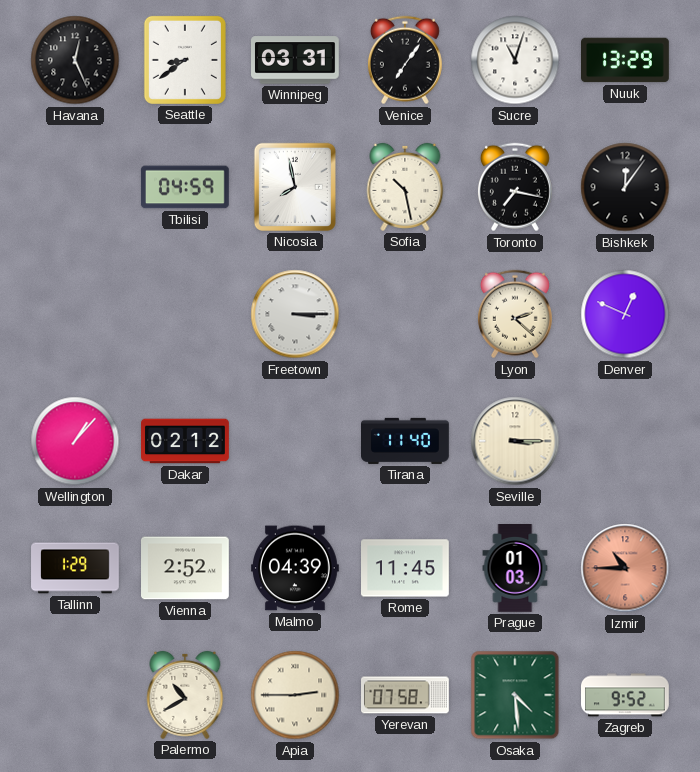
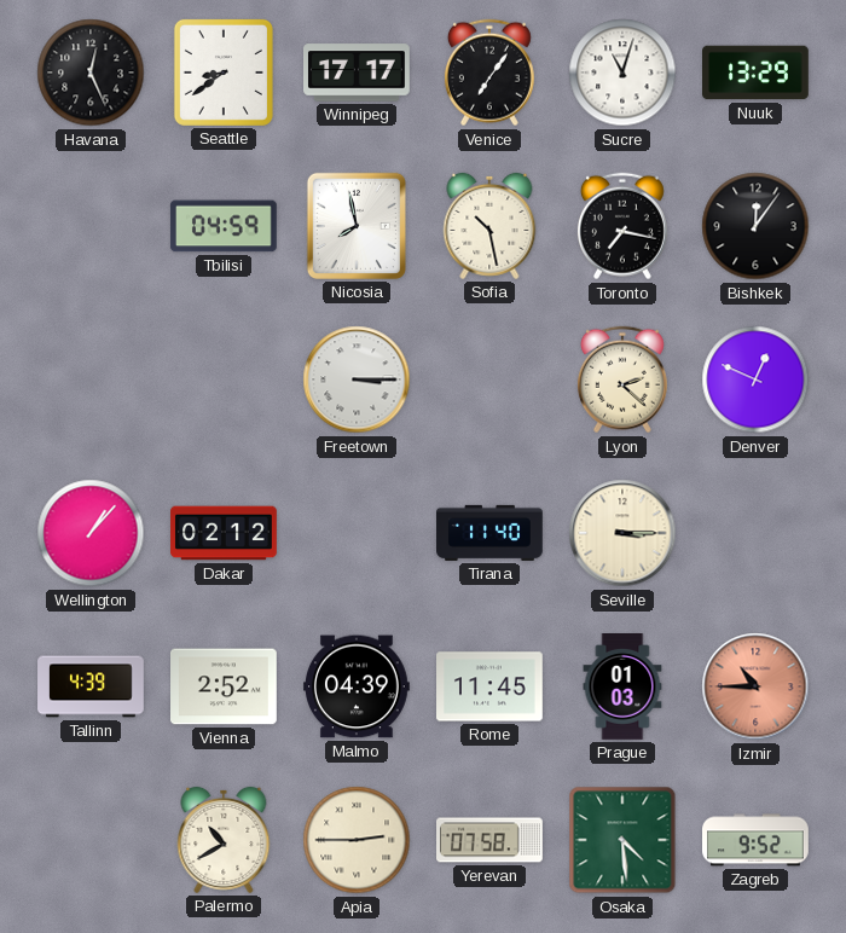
Winnipeg: 03:31 -> 17:17 (358, 73)
Tallinn: 1:29 -> 4:39 (91, 686)
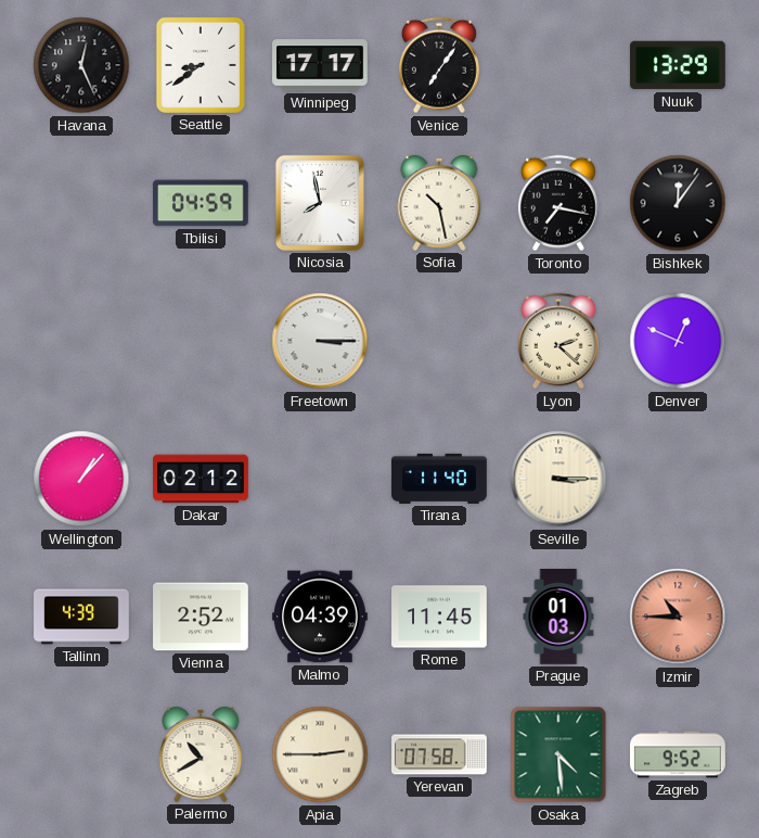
Sucre: 11:03 -> none (622, 73)
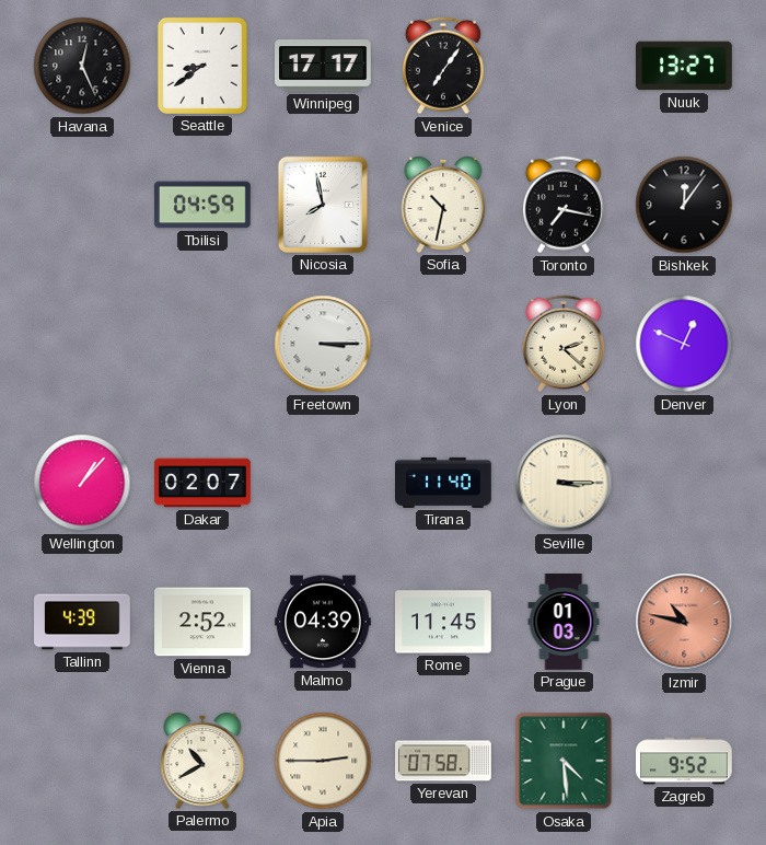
Nuuk: 13:29 -> 13:27 (685, 66)
Sofia: 10:28 -> 10:32 (443, 205)
Dakar: 02:12 -> 02:07 (202, 483)
Izmir: 10:45 -> 10:47 (684, 622)
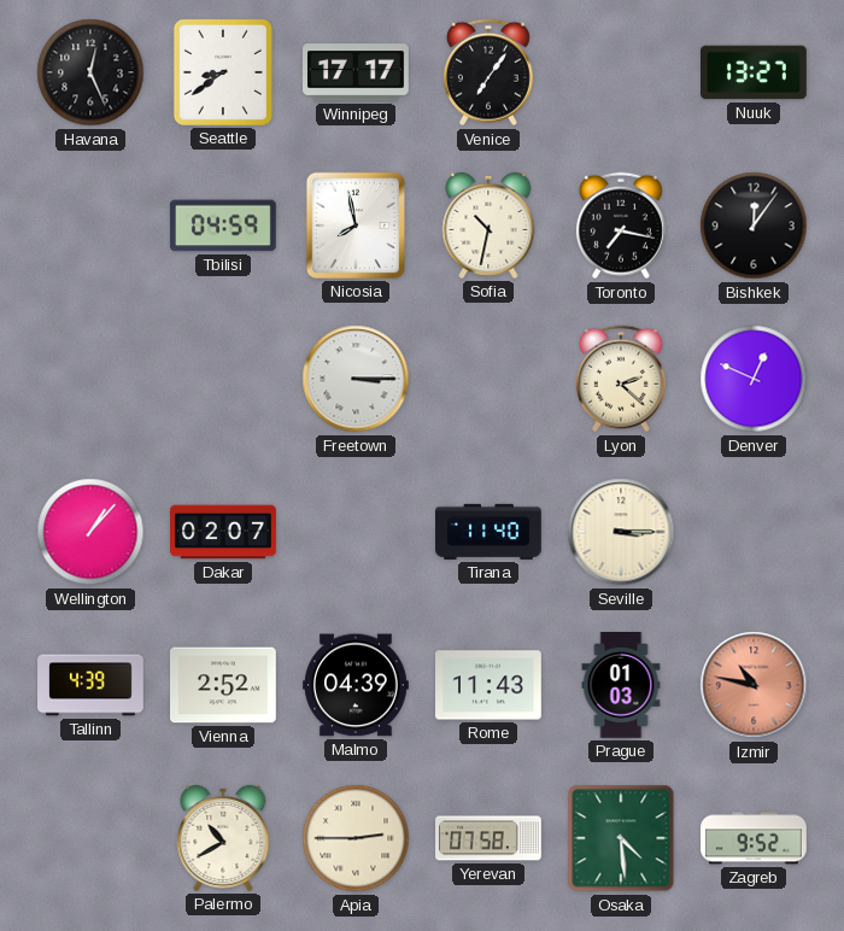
Rome: 11:45 -> 11:43 (490, 685)
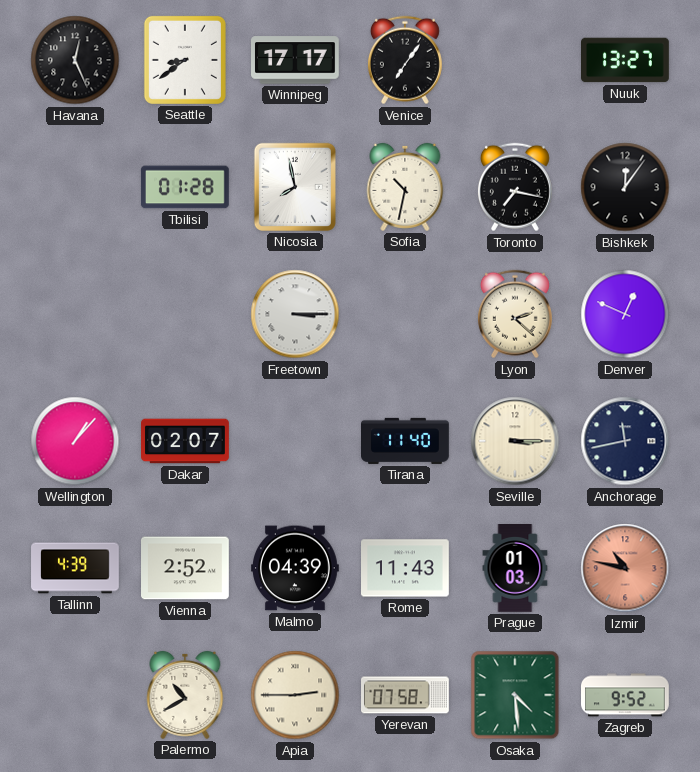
Tbilisi: 04:59 -> 01:28 (185, 187)
Anchorage: none -> 11:43 (625, 441)
